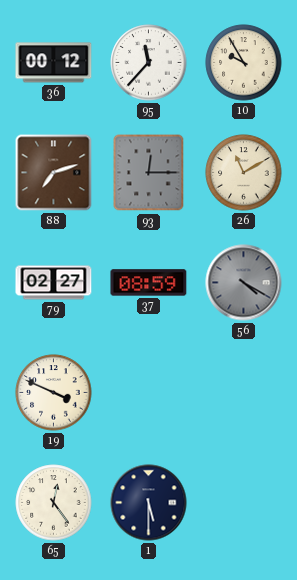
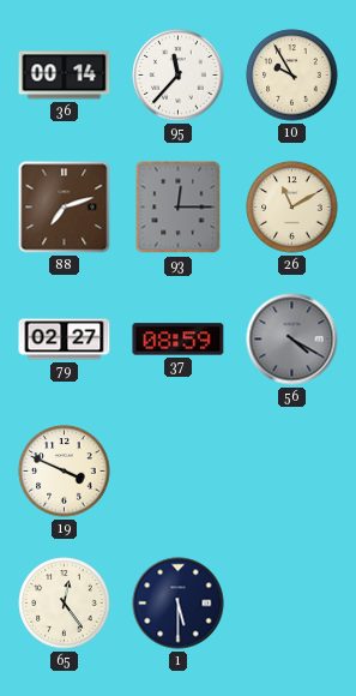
36: 00:12 -> 00:14 (65, 76)
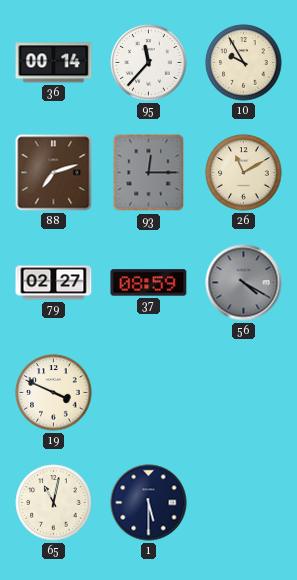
65: 12:24 -> 11:02 (54, 503)
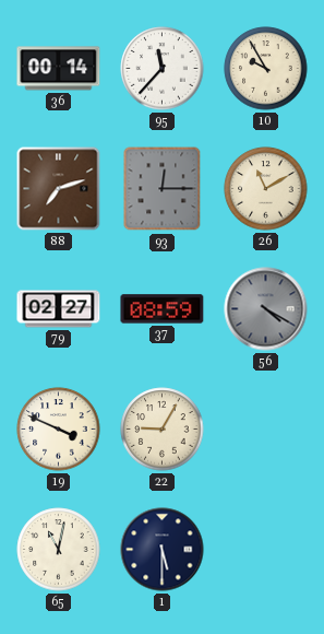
22: none -> 9:05 (163, 430)
